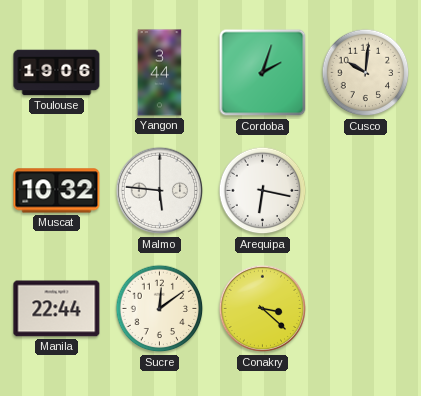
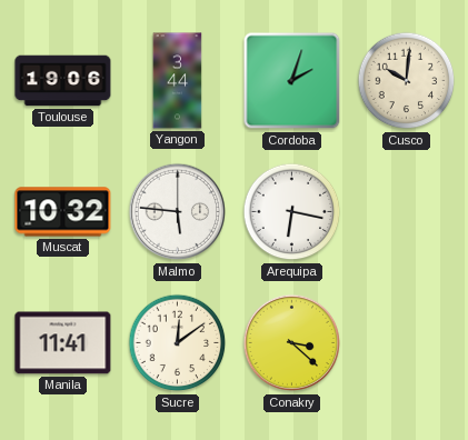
Manila: 22:44 -> 11:41 (63, 343)
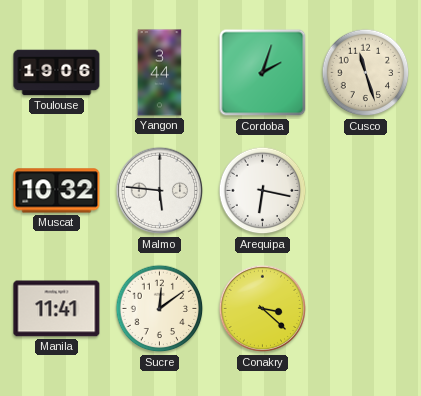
Cusco: 10:01 -> 11:27 (366, 73)
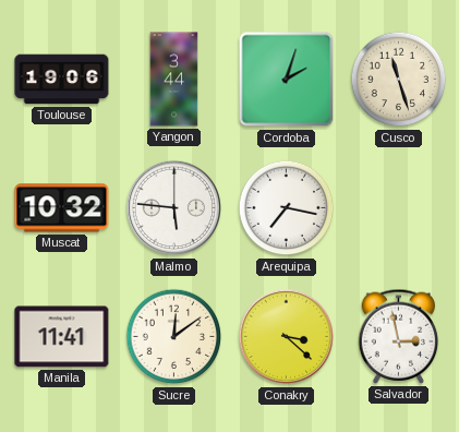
Arequipa: 6:17 -> 7:17 (287, 208)
Salvador: none -> 2:58 (399, 336)
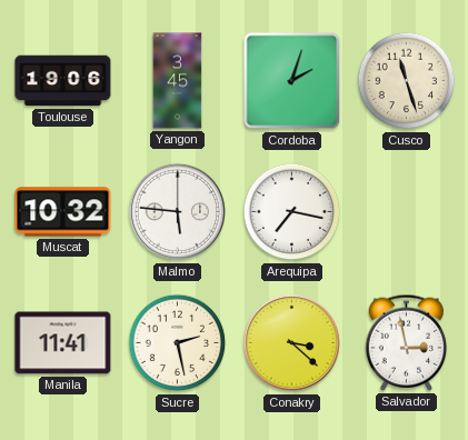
Yangon: 3:44 -> 3:45 (178, 81)
Sucre: 12:09 -> 2:28 (178, 343)
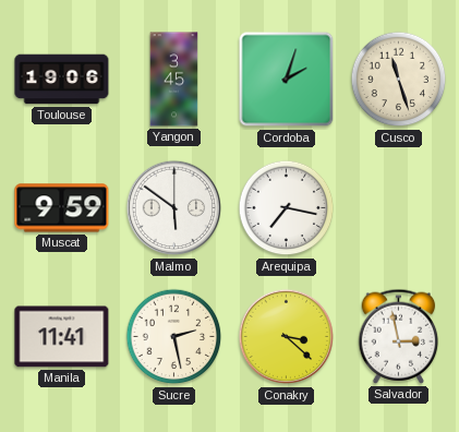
Muscat: 10:32 -> 9:59 (62, 208)
Malmo: 5:46 -> 5:51 (174, 208)
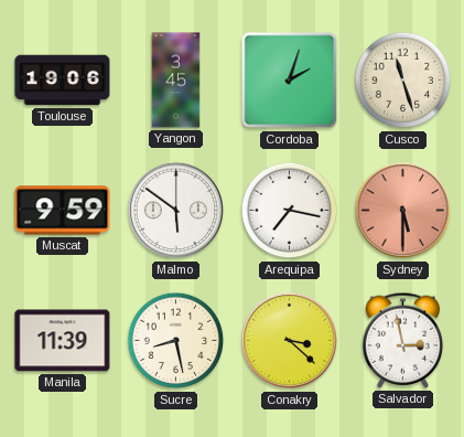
Sydney: none -> 5:30 (403, 211)
Manila: 11:41 -> 11:39 (63, 341)
Sucre: 2:28 -> 8:28 (176, 341)
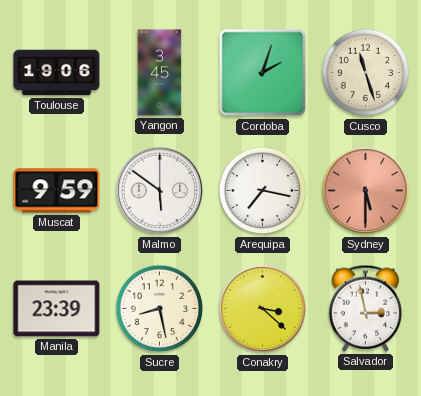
Manila: 11:39 -> 23:39 (57, 309)
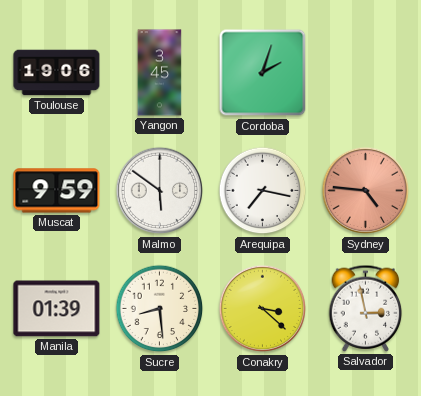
Cusco: 11:27 -> none (366, 73)
Sydney: 5:30 -> 4:46 (366, 191)
Manila: 23:39 -> 01:39 (57, 309)
Sucre: 8:28 -> 8:29 (160, 309)
